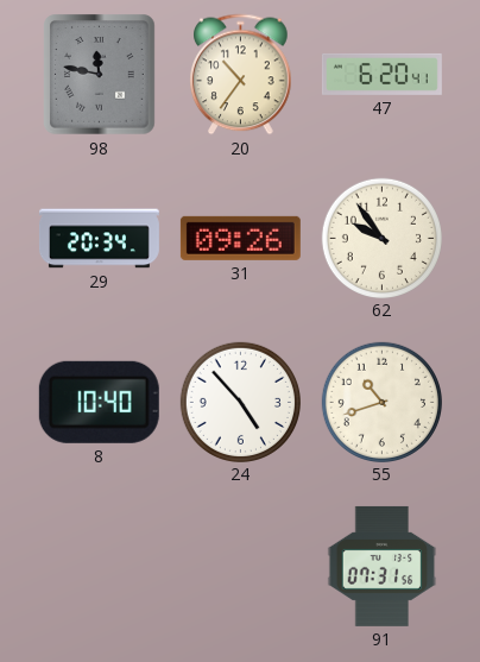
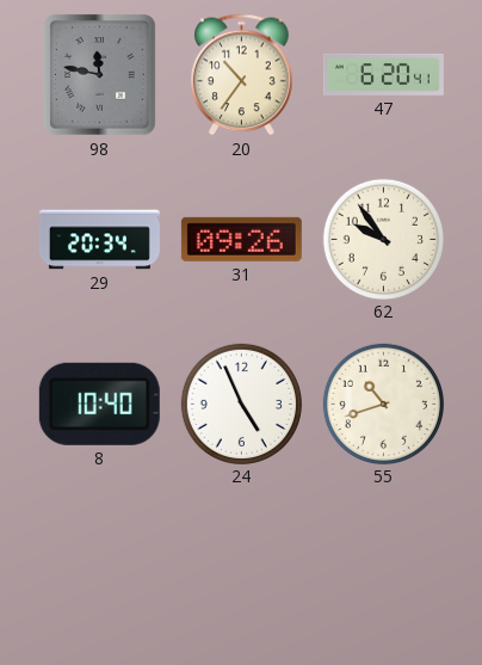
24: 4:53 -> 4:56 (241, 404)
91: 07:31 -> none (383, 566)
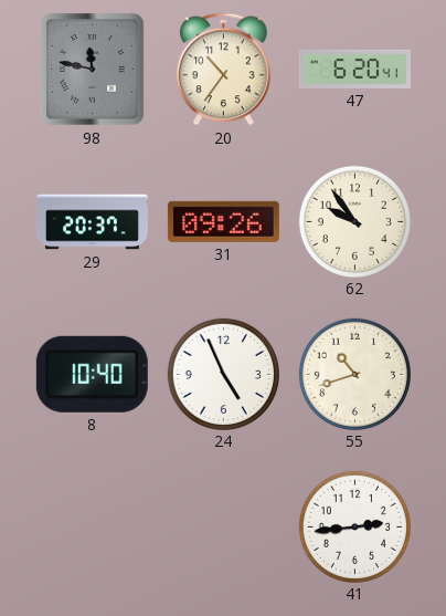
29: 20:34 -> 20:37 (92, 222)
41: none -> 2:44 (354, 526)
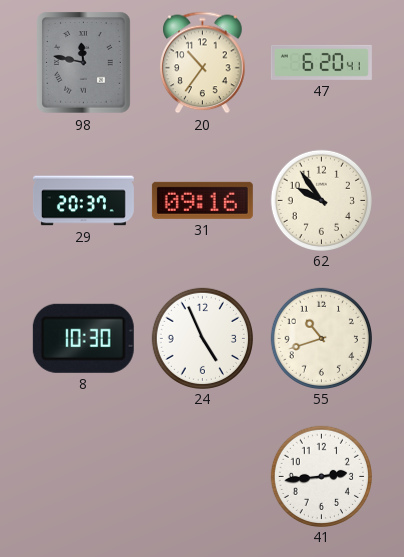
31: 09:26 -> 09:16 (202, 200)
8: 10:40 -> 10:30 (83, 338)
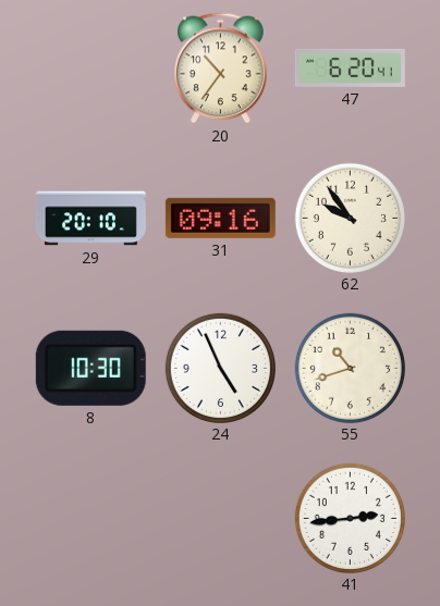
98: 11:47 -> none (84, 63)
29: 20:37 -> 20:10 (90, 219)
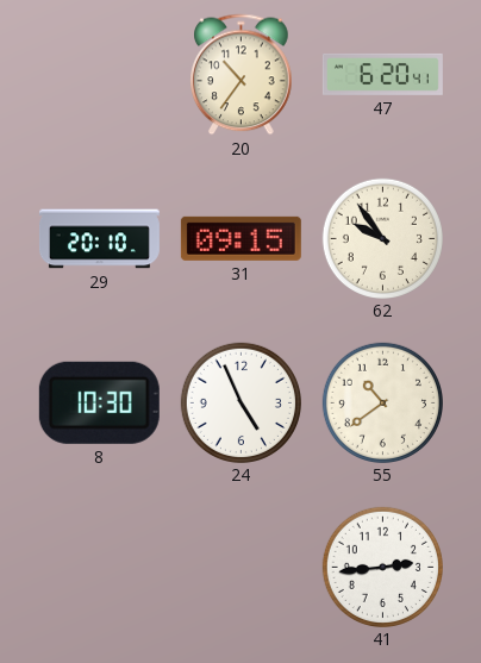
31: 09:16 -> 09:15 (240, 238)
55: 10:42 -> 10:39 (382, 402)
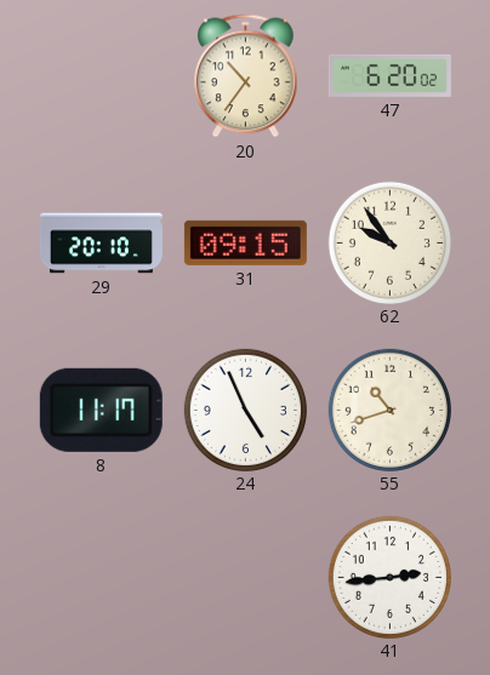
47: 6:20:41 -> 6:20:02 (389, 75)
8: 10:30 -> 11:17 (101, 410)
55: 10:39 -> 10:42 (389, 410)
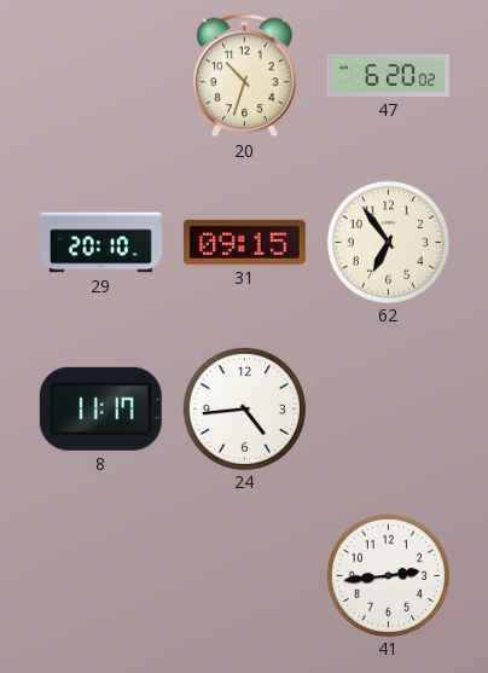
20: 10:36 -> 10:33 (245, 76)
62: 9:54 -> 6:54 (388, 242)
24: 4:56 -> 4:44 (244, 408)
55: 10:42 -> none (389, 410)
